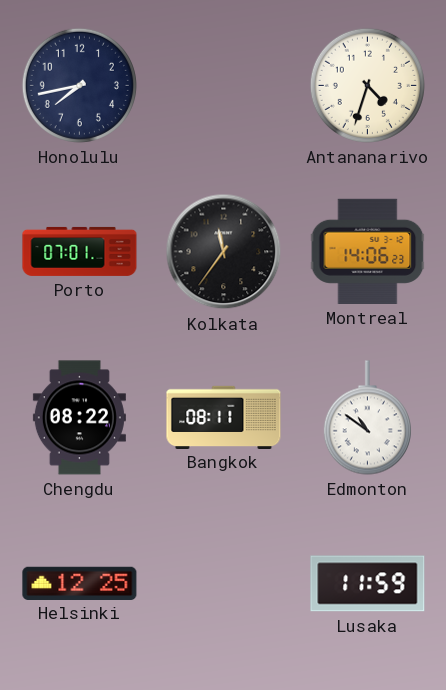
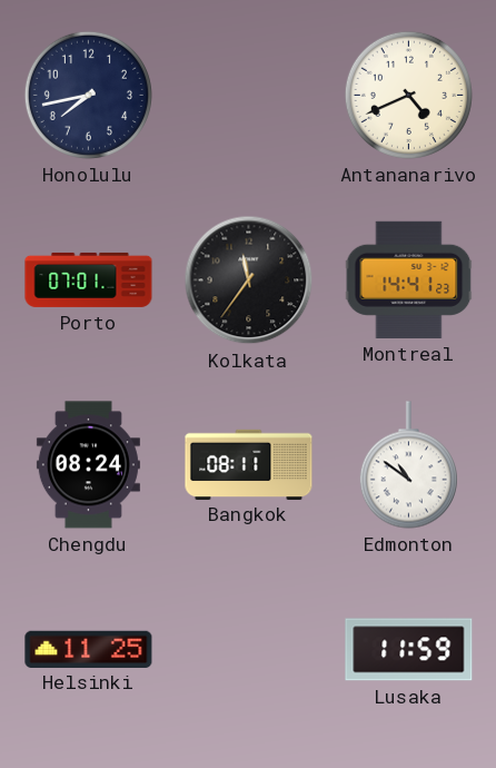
Antananarivo: 4:33 -> 4:41 (408, 95)
Montreal: 14:06 -> 14:41 (409, 279)
Chengdu: 08:22 -> 08:24 (88, 465)
Helsinki: 12:25 -> 11:25 (89, 649)
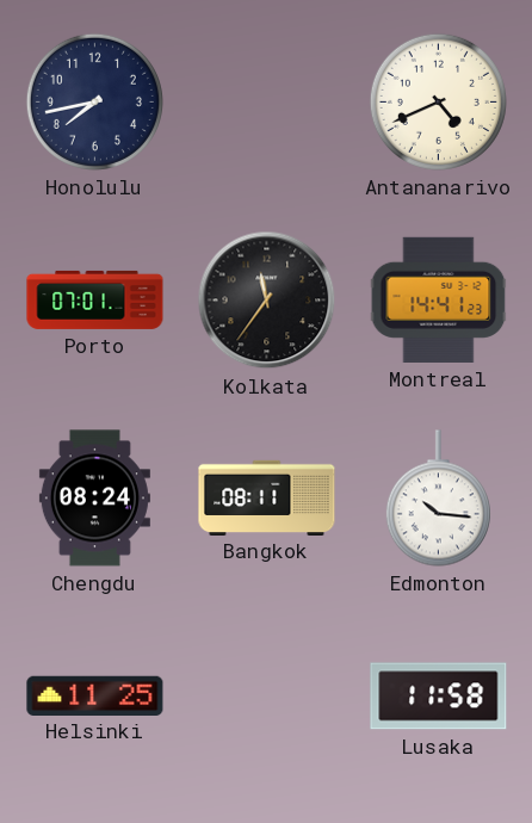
Edmonton: 10:51 -> 10:16 (438, 499)
Lusaka: 11:59 -> 11:58 (439, 697)
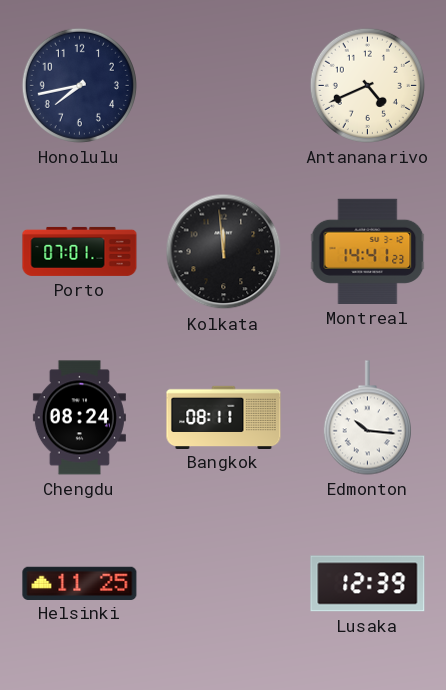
Kolkata: 11:36 -> 11:59 (224, 252)
Lusaka: 11:58 -> 12:39 (368, 584)
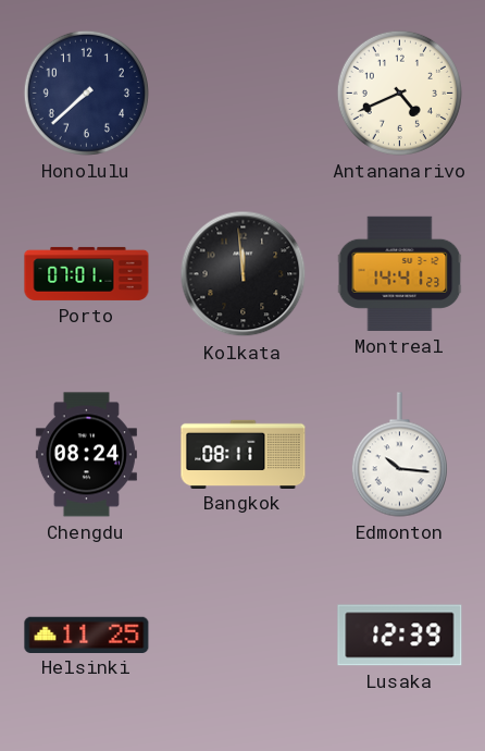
Honolulu: 7:43 -> 7:38 (86, 93)
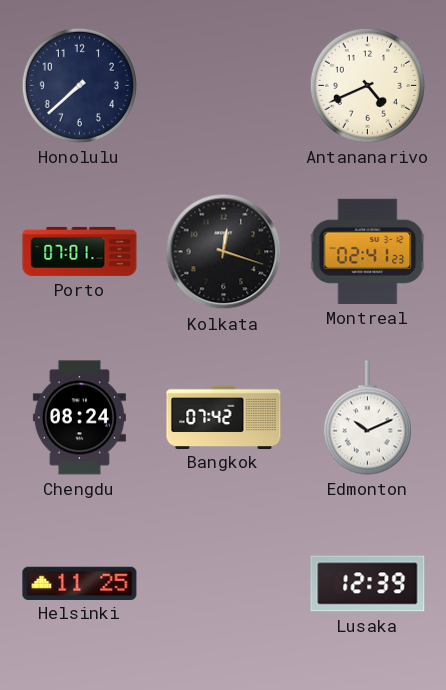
Kolkata: 11:59 -> 12:18 (224, 252)
Montreal: 14:41 -> 02:41 (368, 251)
Bangkok: 08:11 -> 07:42 (224, 417)
Edmonton: 10:16 -> 10:11 (367, 418)
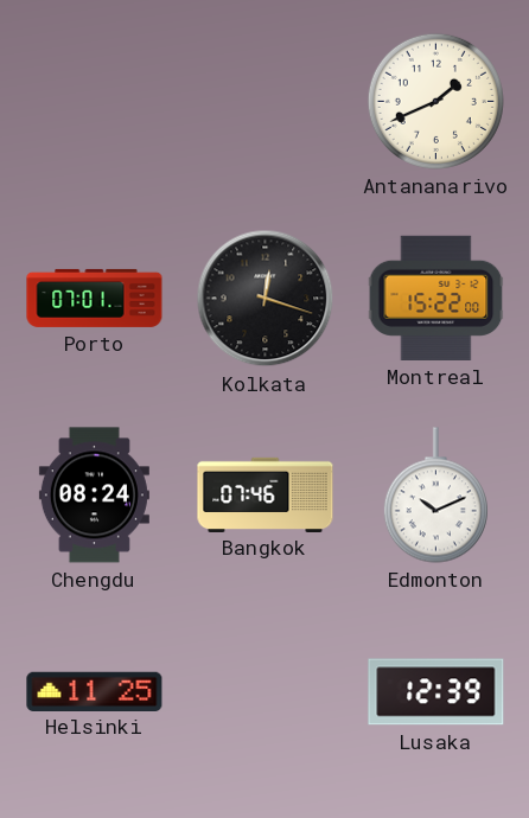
Honolulu: 7:38 -> none (79, 85)
Antananarivo: 4:41 -> 1:41 (435, 101)
Montreal: 02:41 -> 15:22 (436, 298)
Bangkok: 07:42 -> 07:46 (266, 494)
